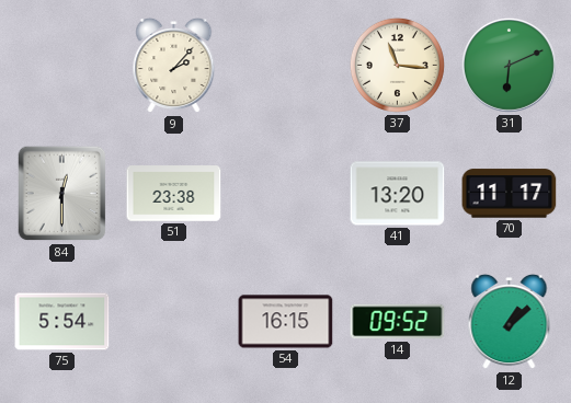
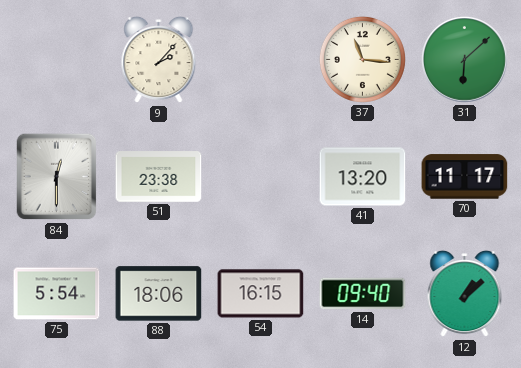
31: 6:11 -> 6:08 (464, 59)
88: none -> 18:06 (159, 294)
14: 09:52 -> 09:40 (363, 294)
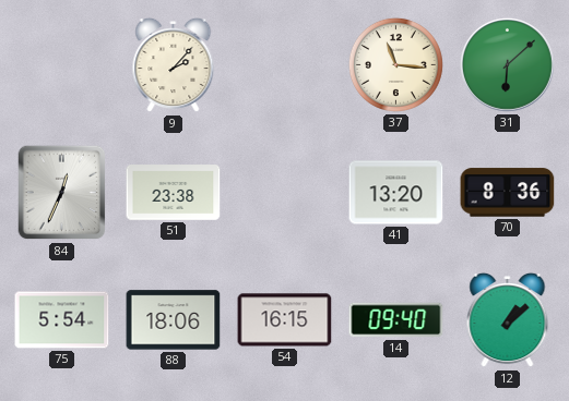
84: 12:30 -> 12:34 (62, 193)
70: 11:17 -> 8:36 (508, 193)
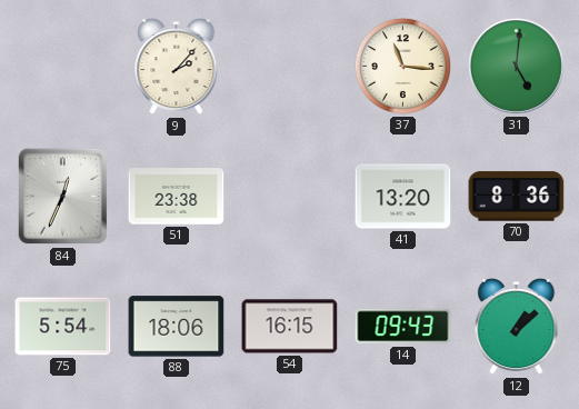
31: 6:08 -> 5:01 (516, 66)
14: 09:40 -> 09:43 (403, 327)
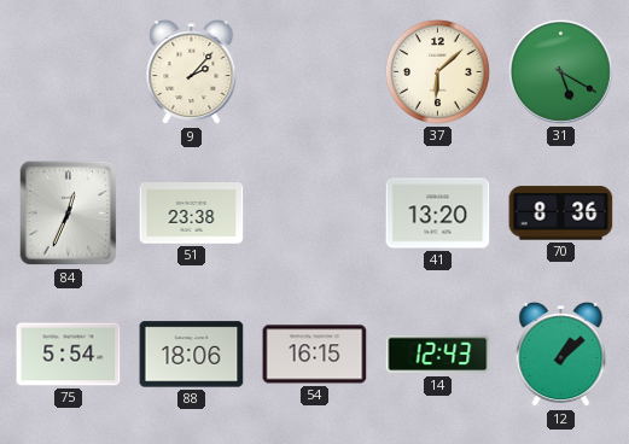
37: 11:16 -> 6:08 (437, 71)
31: 5:01 -> 5:20 (560, 71)
14: 09:43 -> 12:43 (438, 355)
